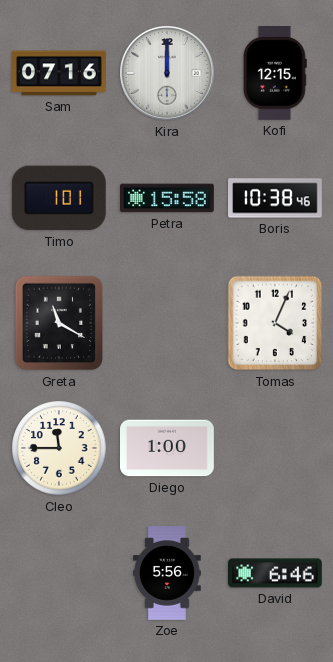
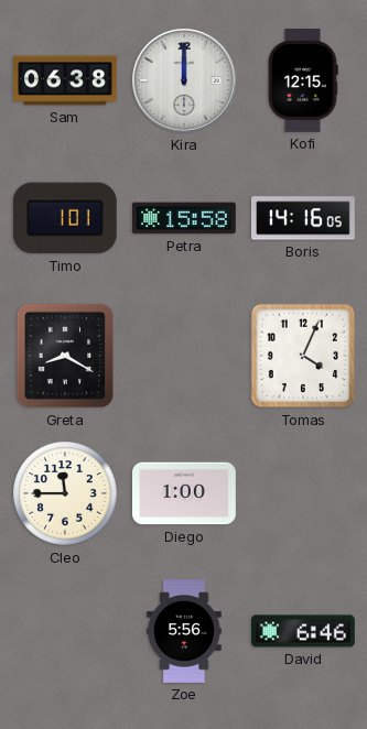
Sam: 07:16 -> 06:38 (65, 80)
Boris: 10:38 -> 14:16 (304, 218)
Greta: 11:20 -> 8:20 (65, 356)
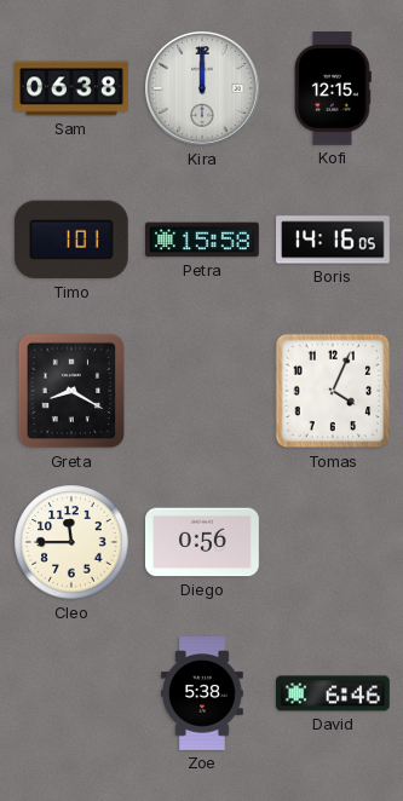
Diego: 1:00 -> 0:56 (203, 542)
Zoe: 5:56 -> 5:38 (202, 693)
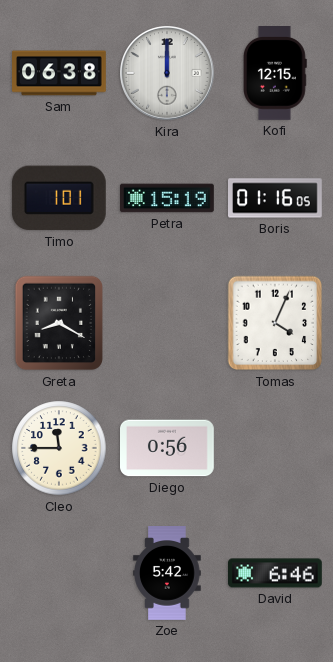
Petra: 15:58 -> 15:19 (168, 198)
Boris: 14:16 -> 01:16 (276, 198)
Zoe: 5:38 -> 5:42 (167, 573)
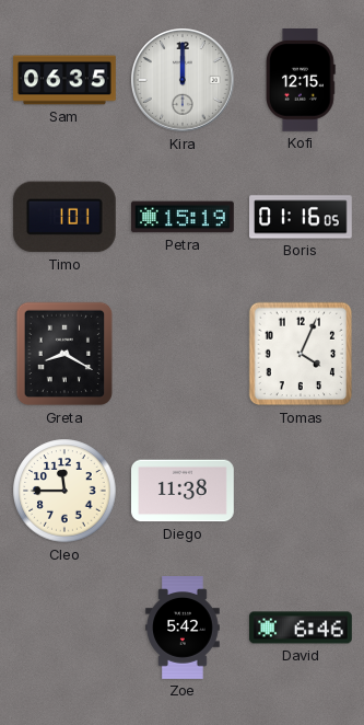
Sam: 06:38 -> 06:35 (64, 80)
Diego: 0:56 -> 11:38 (184, 491)
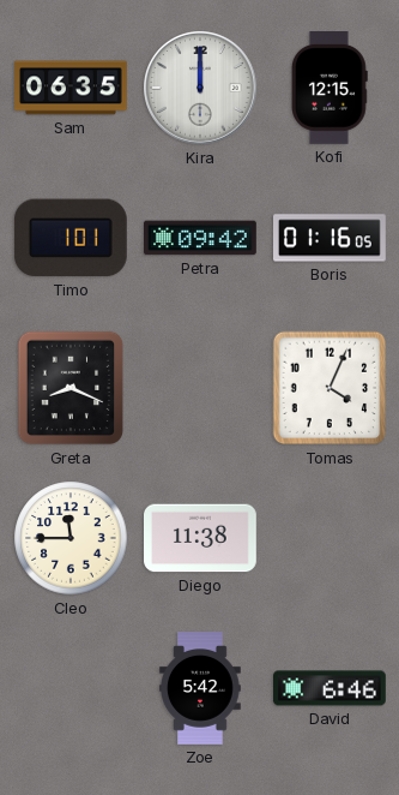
Petra: 15:19 -> 09:42 (201, 238)
Greta: 8:20 -> 8:19 (71, 388)
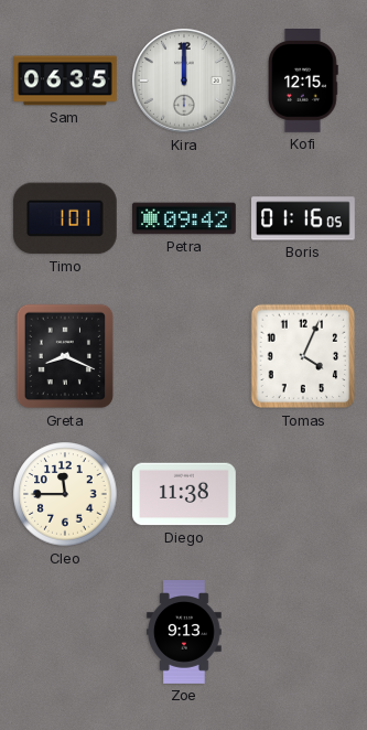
Zoe: 5:42 -> 9:13 (184, 632)
David: 6:46 -> none (331, 688)
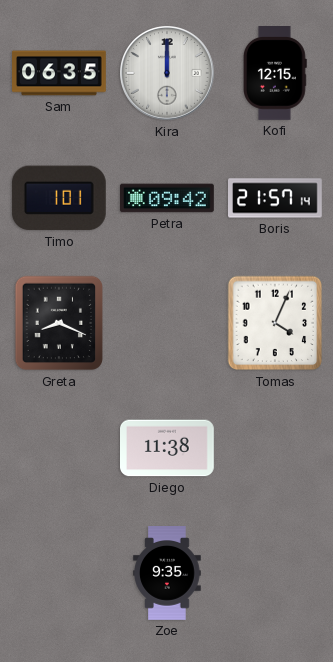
Boris: 01:16 -> 21:57 (276, 198)
Cleo: 11:45 -> none (65, 494)
Zoe: 9:13 -> 9:35 (167, 573)
